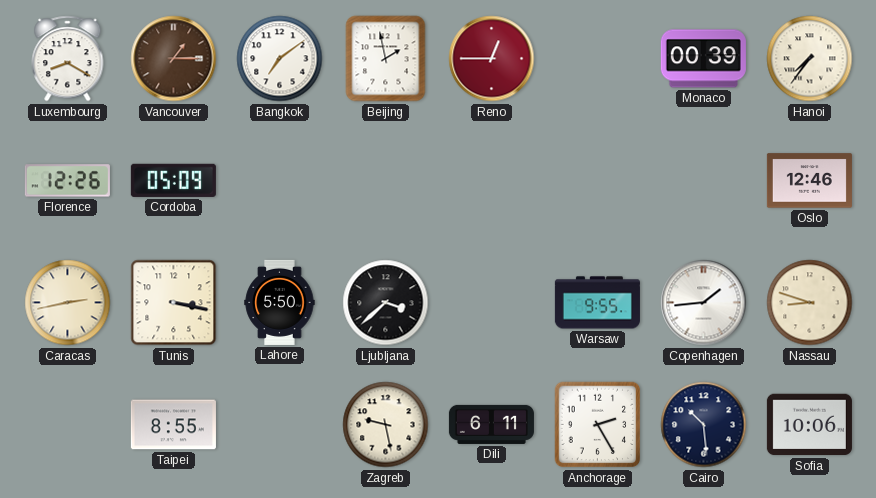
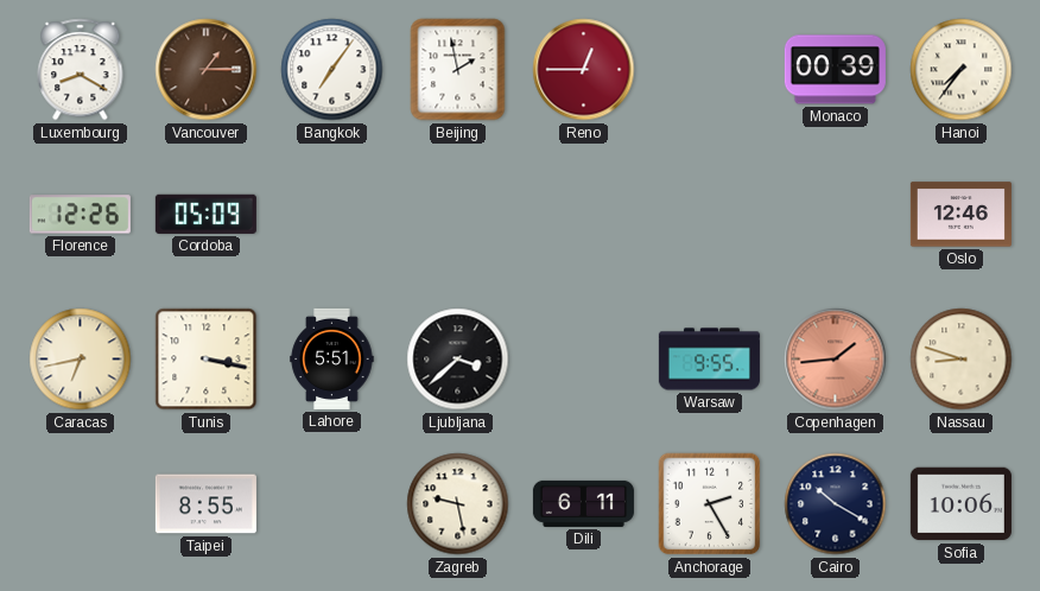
Bangkok: 7:09 -> 7:06 (332, 70)
Caracas: 2:43 -> 6:43 (81, 360)
Lahore: 5:50 -> 5:51 (332, 358)
Copenhagen dial: white -> salmon (836, 360)
Cairo: 10:29 -> 10:20 (836, 504)
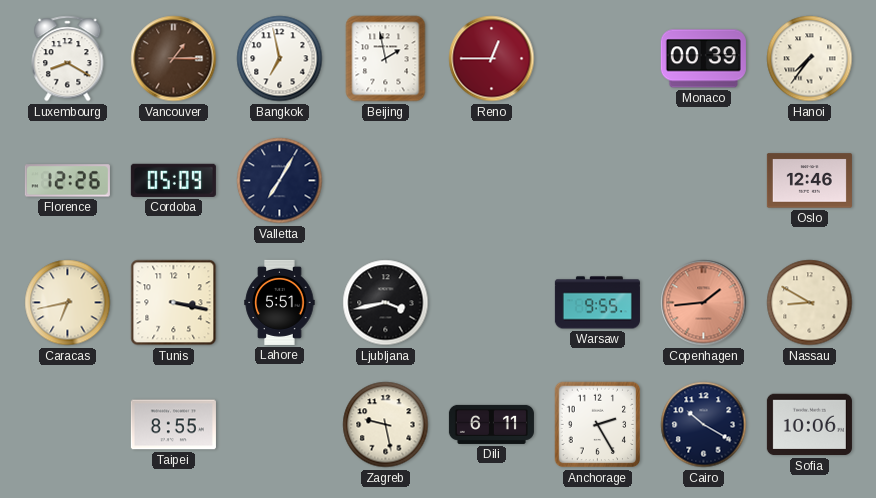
Bangkok: 7:06 -> 6:58 (280, 59)
Valletta: none -> 7:05 (280, 181)
Ljubljana: 3:38 -> 3:43 (386, 303)
Nassau: 8:48 -> 8:50 (810, 303)
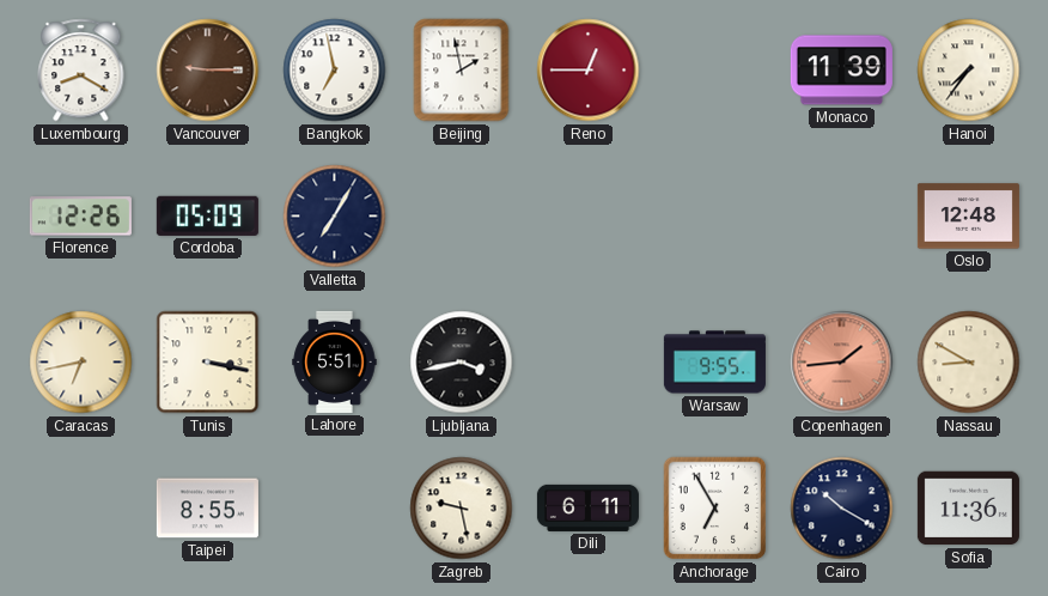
Vancouver: 1:15 -> 9:15 (208, 71)
Monaco: 00:39 -> 11:39 (841, 71)
Oslo: 12:46 -> 12:48 (968, 217)
Anchorage: 2:25 -> 6:55 (715, 509)
Sofia: 10:06 -> 11:36 (968, 509)
